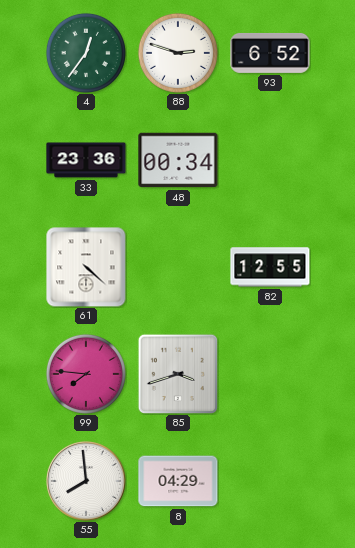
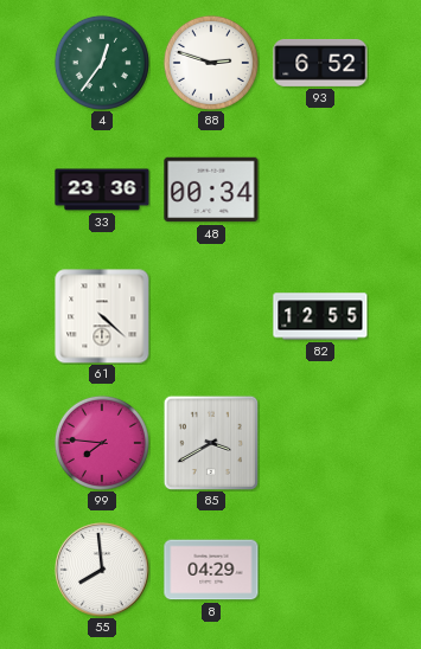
85: 3:42 -> 3:40 (210, 442)
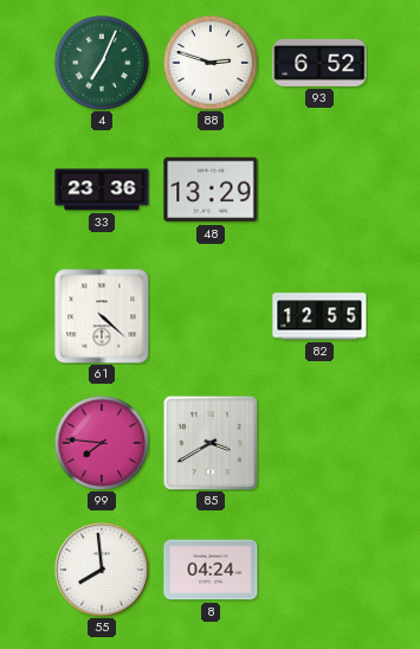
4: 12:36 -> 7:04 (102, 63)
48: 00:34 -> 13:29 (211, 189)
8: 04:29 -> 04:24 (211, 570)
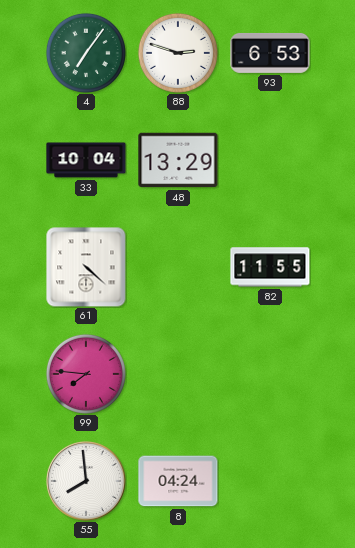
4: 7:04 -> 7:06 (86, 53)
93: 6:52 -> 6:53 (270, 53)
33: 23:36 -> 10:04 (86, 160)
82: 12:55 -> 11:55 (270, 267)
85: 3:40 -> none (209, 442)
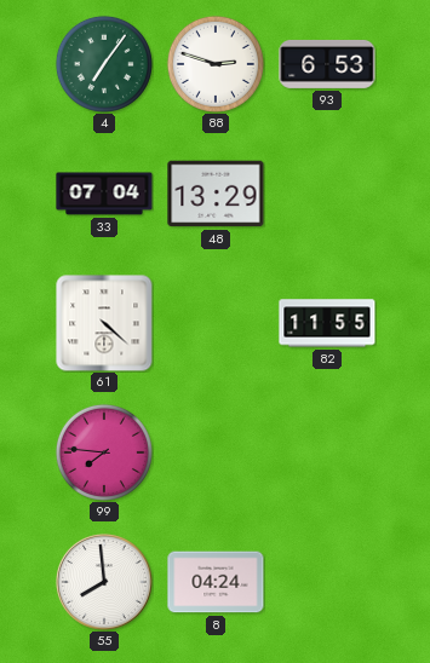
33: 10:04 -> 07:04 (104, 194)
